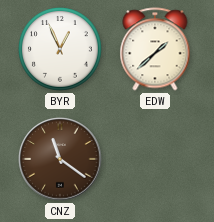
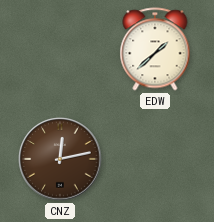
BYR: 12:56 -> none (60, 49)
CNZ: 11:21 -> 12:13 (60, 159)
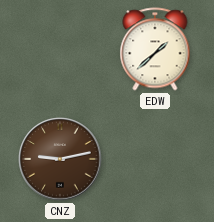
CNZ: 12:13 -> 9:13 (60, 159)
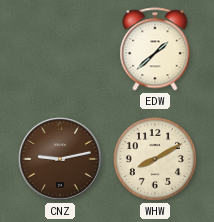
WHW: none -> 8:10 (155, 159)
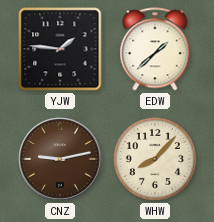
YJW: none -> 1:46 (60, 49)
WHW: 8:10 -> 8:07 (155, 159)
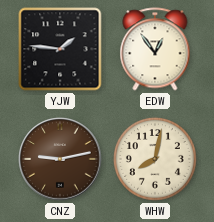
EDW: 1:38 -> 12:54 (155, 49)
WHW: 8:07 -> 8:02 (155, 159)
